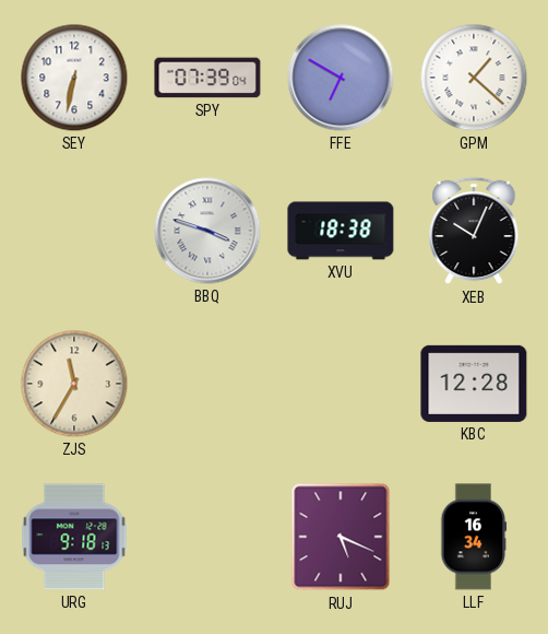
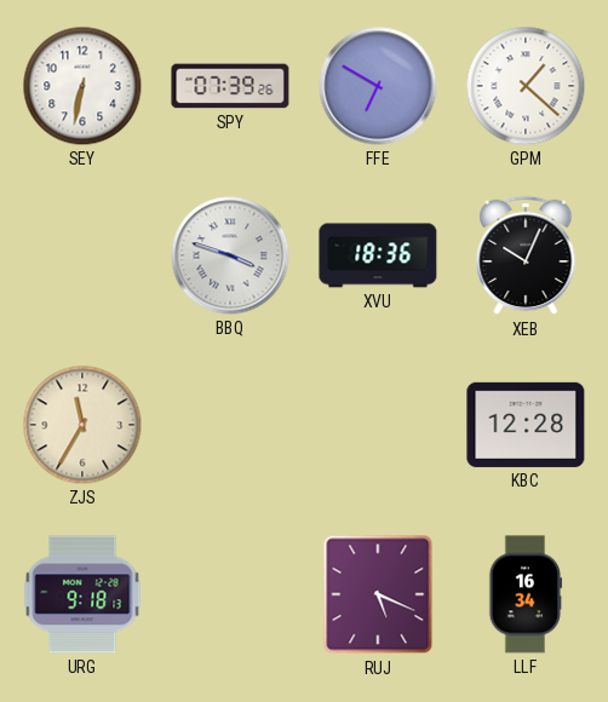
SPY: 07:39:04 -> 07:39:26 (230, 86)
XVU: 18:38 -> 18:36 (378, 255)
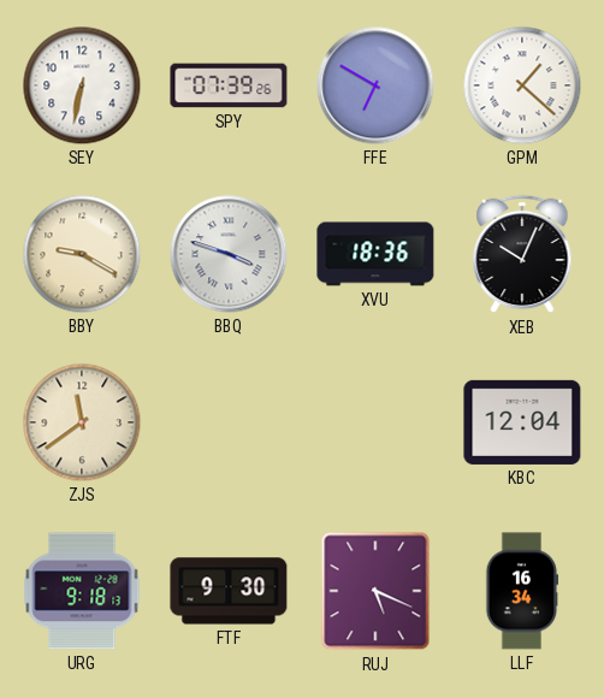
BBY: none -> 9:20 (82, 254)
ZJS: 11:35 -> 11:39 (82, 422)
KBC: 12:28 -> 12:04 (522, 422)
FTF: none -> 9:30 (229, 591)
